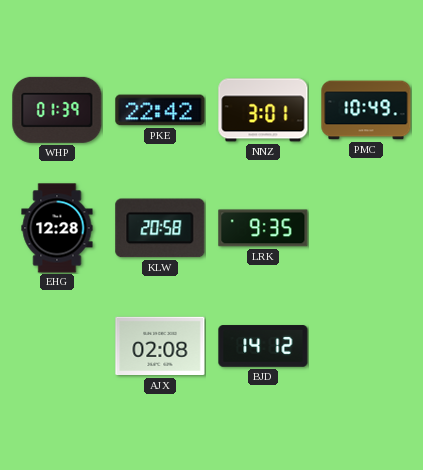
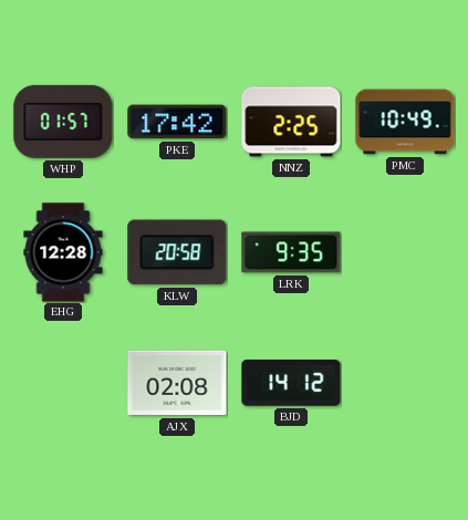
WHP: 01:39 -> 01:57 (63, 122)
PKE: 22:42 -> 17:42 (177, 122)
NNZ: 3:01 -> 2:25 (291, 122)
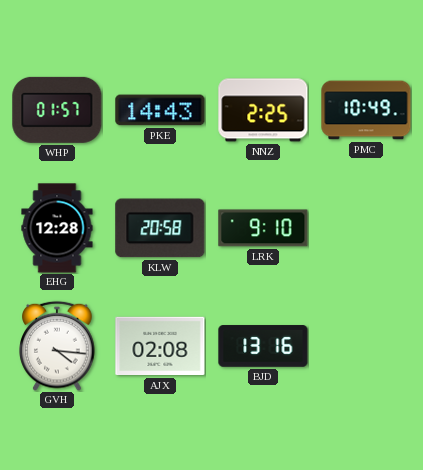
PKE: 17:42 -> 14:43 (160, 110)
LRK: 9:35 -> 9:10 (263, 228)
GVH: none -> 4:16 (57, 346)
BJD: 14:12 -> 13:16 (263, 346)
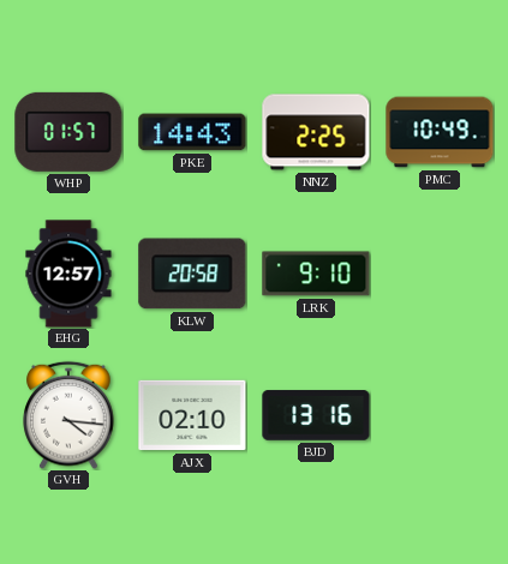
EHG: 12:28 -> 12:57 (68, 274)
AJX: 02:08 -> 02:10 (192, 415)
